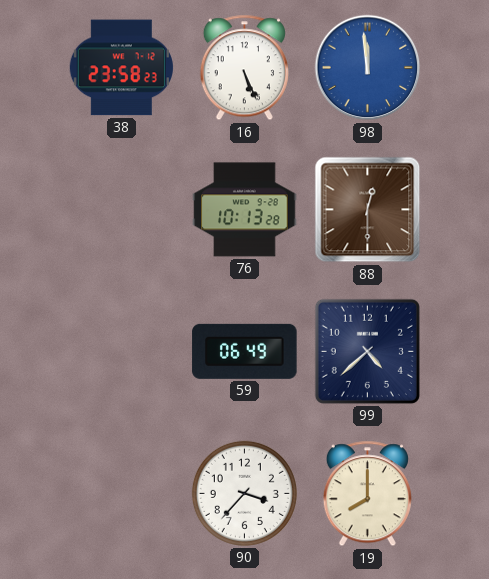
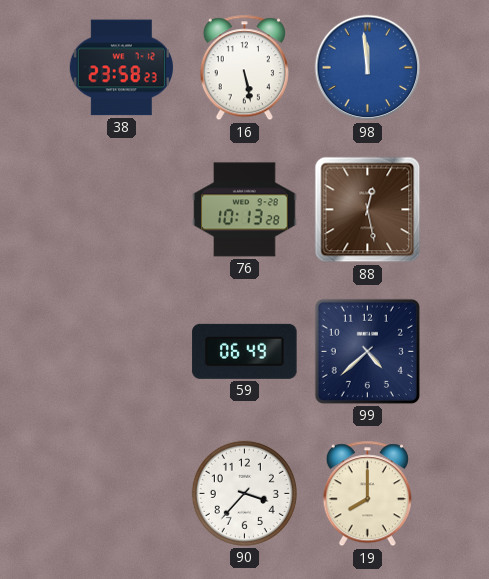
16: 5:26 -> 5:28 (244, 68)
88: 12:30 -> 12:28 (368, 210)
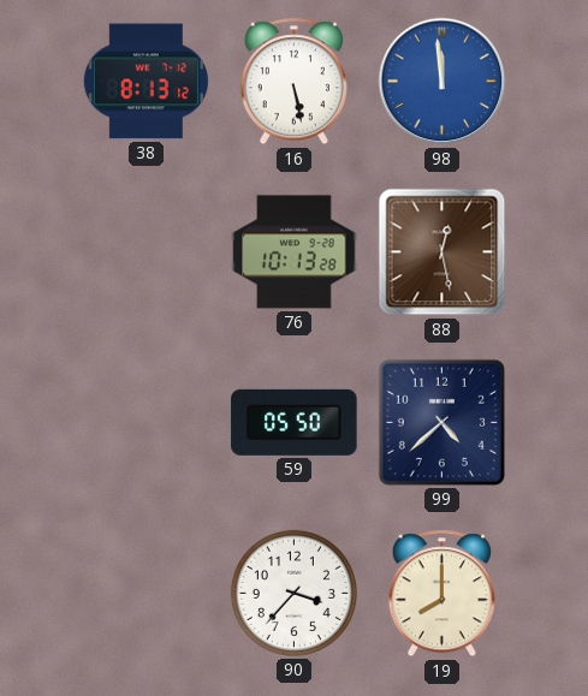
38: 23:58 -> 8:13 (145, 82)
59: 06:49 -> 05:50 (295, 422)
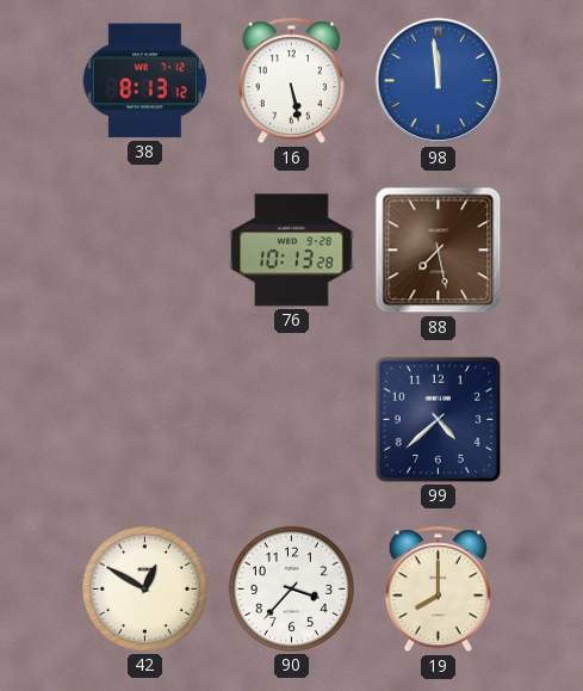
88: 12:28 -> 7:28 (439, 251)
59: 05:50 -> none (295, 422)
42: none -> 12:50 (144, 588)
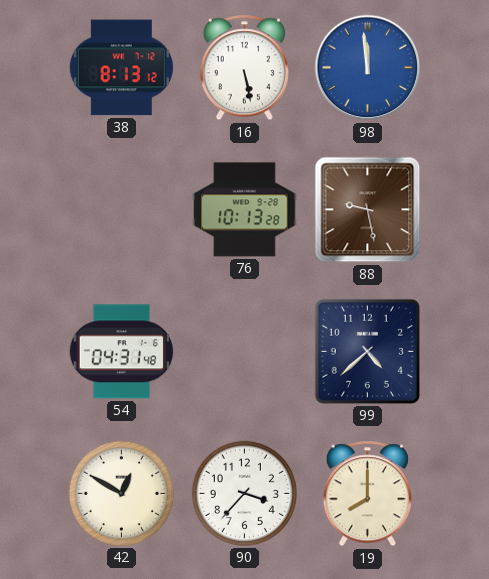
88: 7:28 -> 9:28 (368, 210)
54: none -> 04:31 (121, 352)
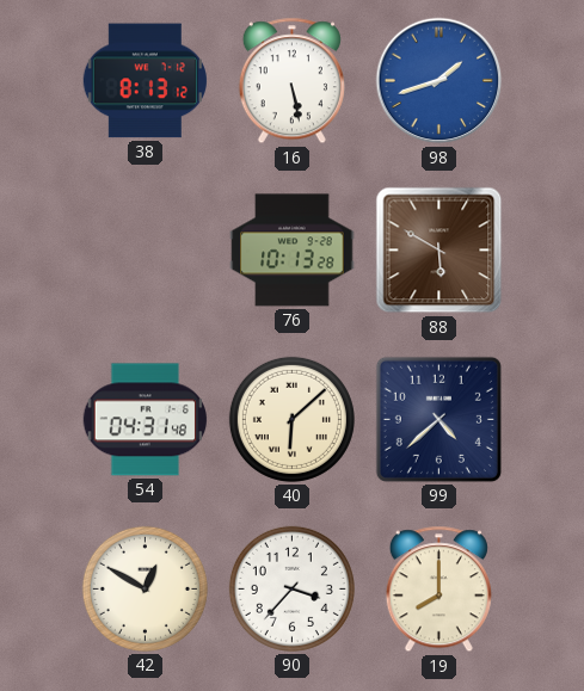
98: 11:59 -> 1:42 (439, 81)
88: 9:28 -> 5:50 (439, 251)
40: none -> 6:08 (291, 419)
